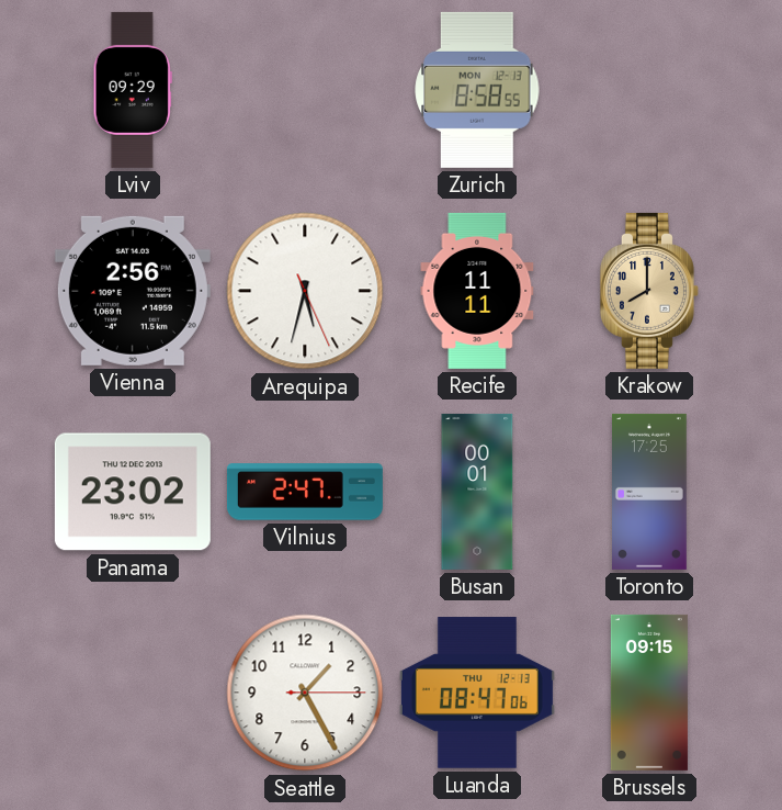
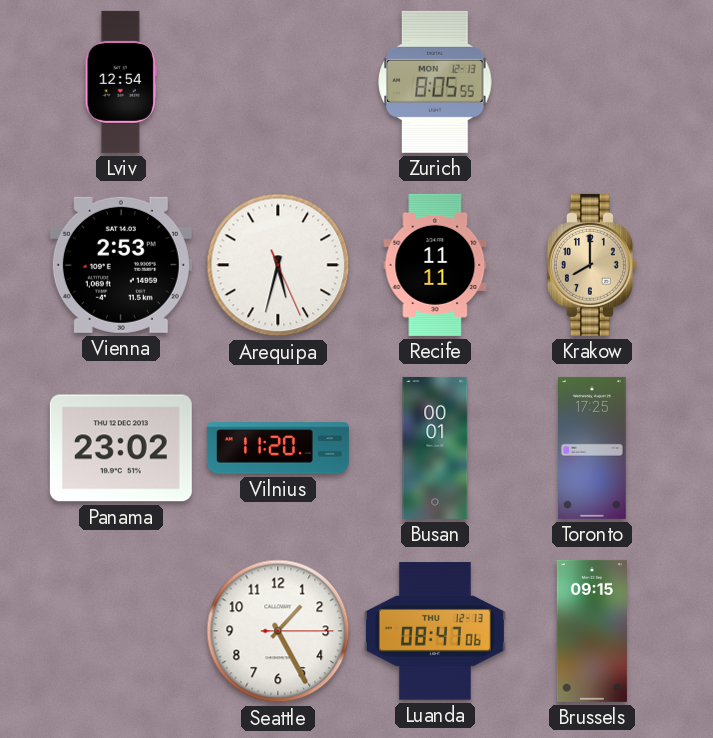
Lviv: 09:29 -> 12:54 (121, 82)
Zurich: 8:58 -> 8:05 (435, 82)
Vienna: 2:56 -> 2:53 (121, 265)
Vilnius: 2:47 -> 11:20 (278, 448)
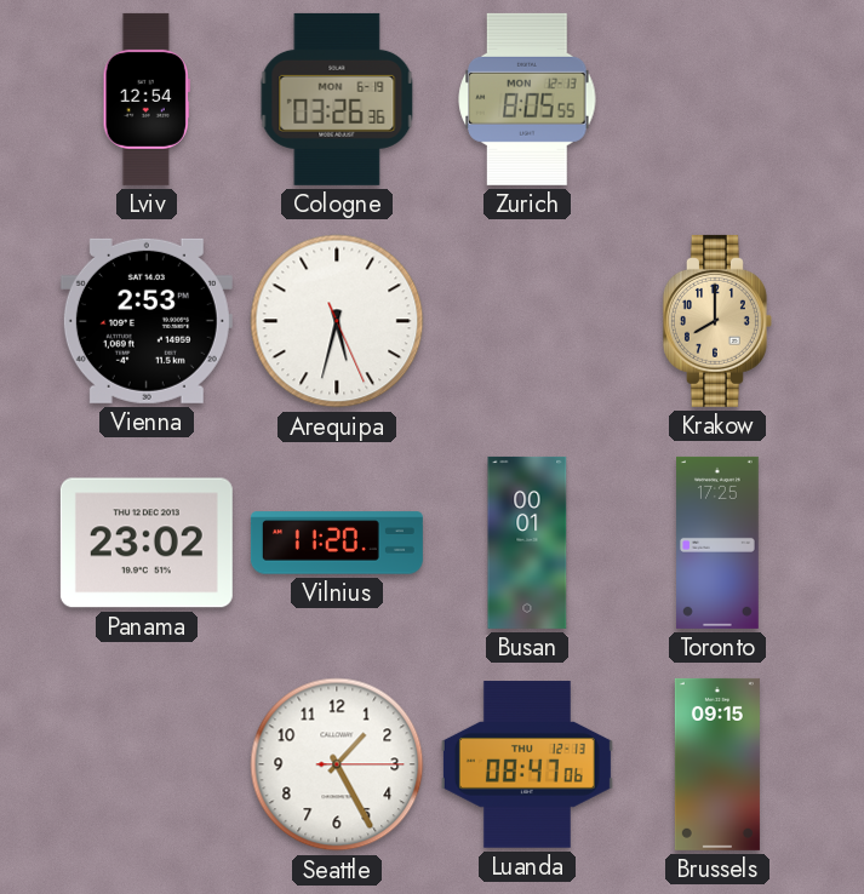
Cologne: none -> 03:26 (337, 99)
Recife: 11:11 -> none (435, 265)
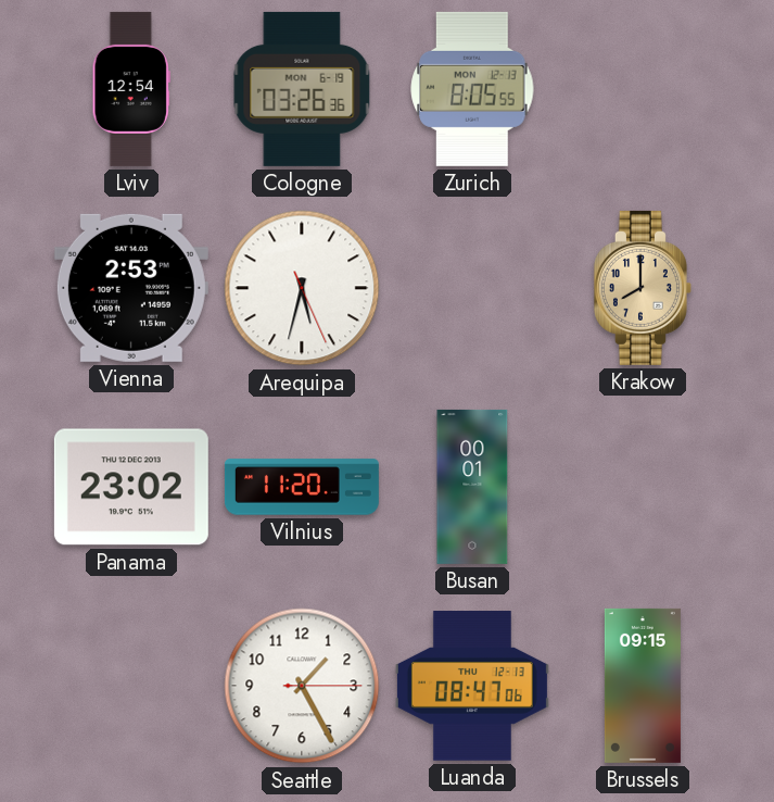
Toronto: 17:25 -> none (719, 543)
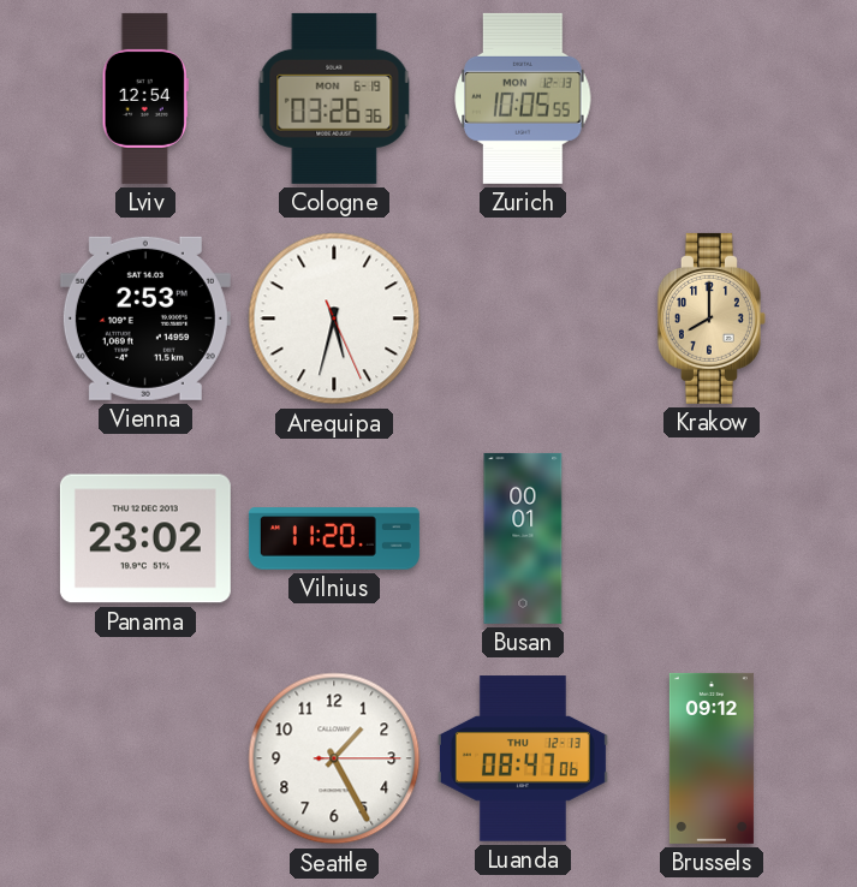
Zurich: 8:05 -> 10:05 (523, 99)
Brussels: 09:15 -> 09:12 (712, 758)
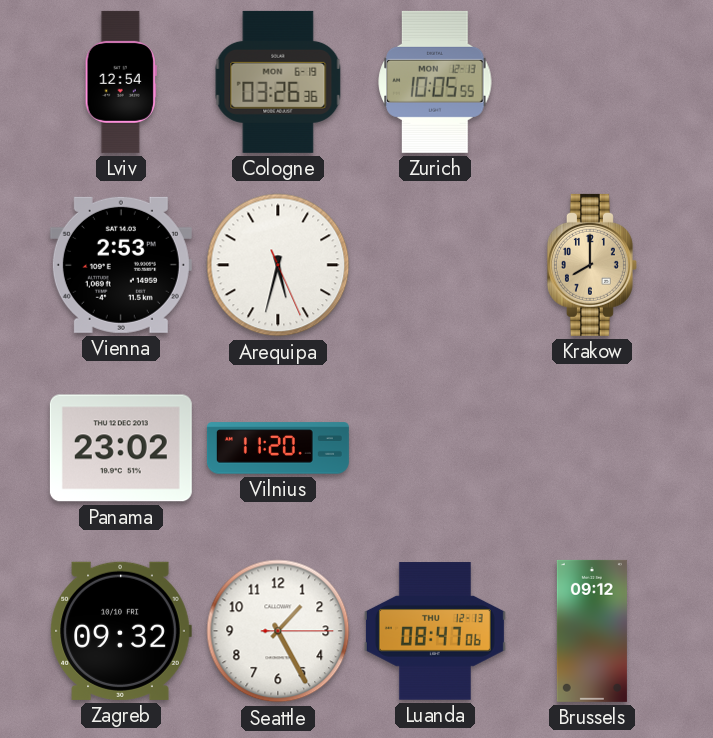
Busan: 00:01 -> none (523, 538)
Zagreb: none -> 09:32 (121, 631)
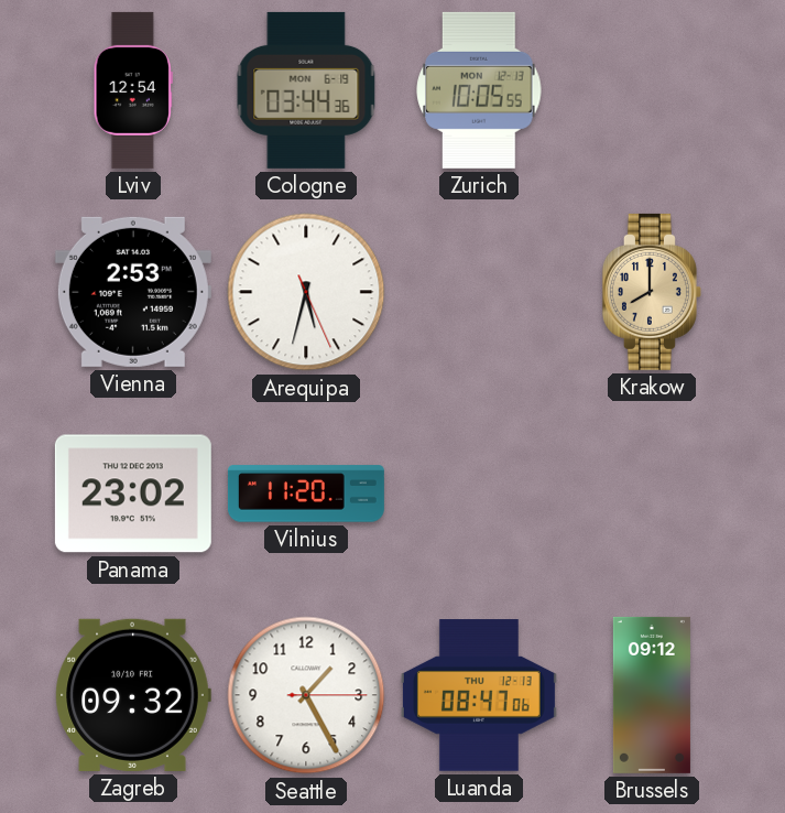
Cologne: 03:26 -> 03:44 (306, 90)
